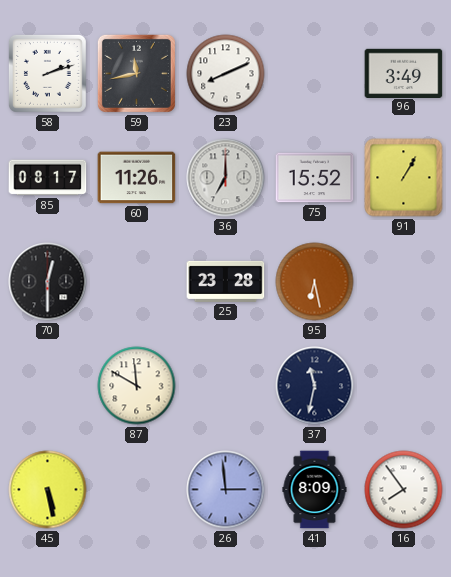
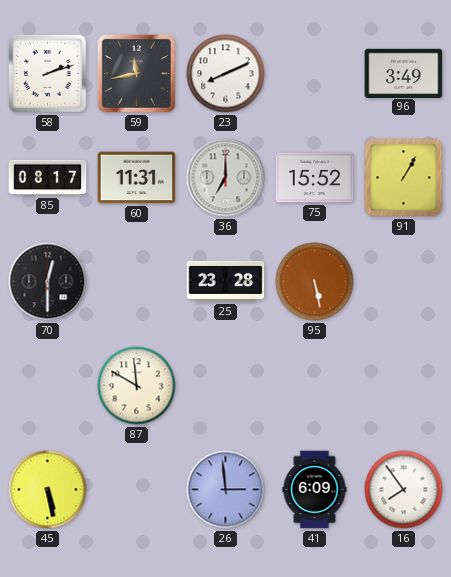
60: 11:26 -> 11:31 (137, 178)
95: 6:28 -> 5:28 (315, 282)
37: 11:32 -> none (315, 386)
41: 8:09 -> 6:09 (315, 490)
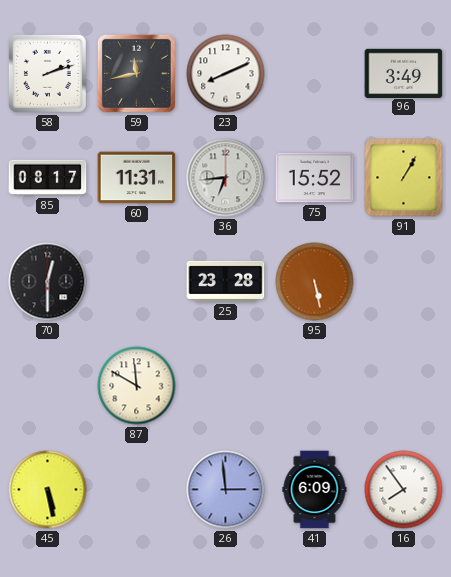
36: 7:00 -> 6:44 (226, 178)
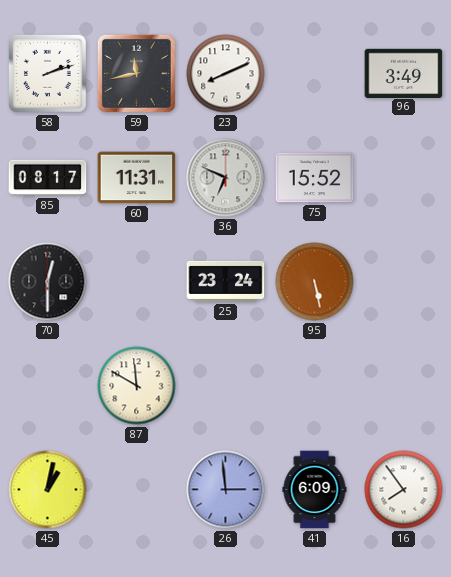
36: 6:44 -> 6:49 (226, 178)
91: 1:05 -> none (404, 178)
25: 23:28 -> 23:24 (226, 281)
45: 5:28 -> 1:02 (48, 490)
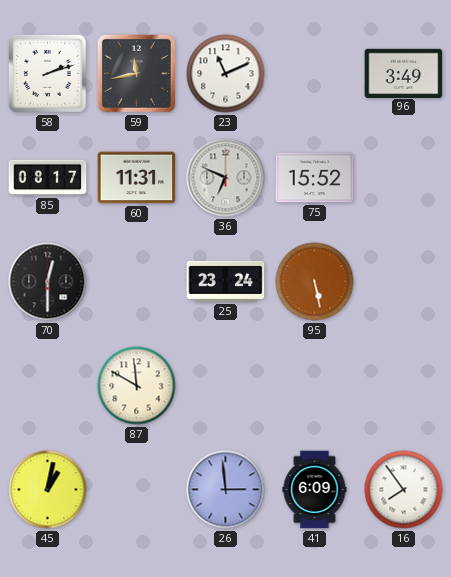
23: 8:11 -> 11:11 (226, 74)
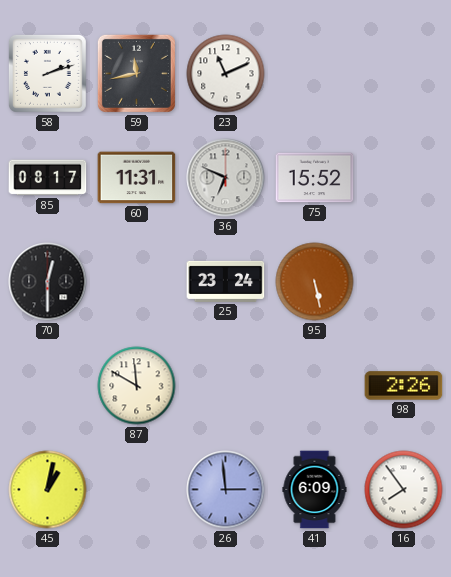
96: 3:49 -> none (404, 73)
98: none -> 2:26 (404, 386)
